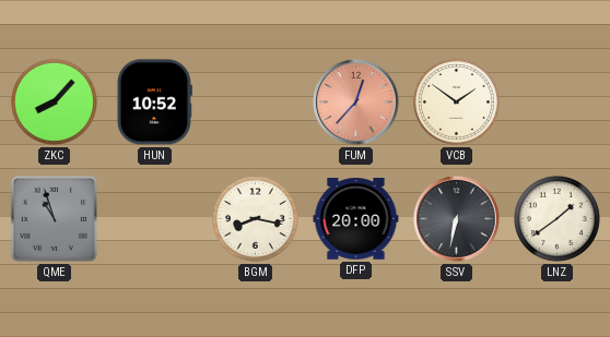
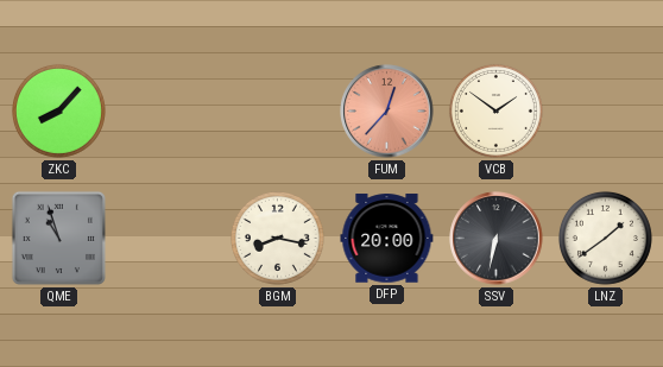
HUN: 10:52 -> none (154, 103)
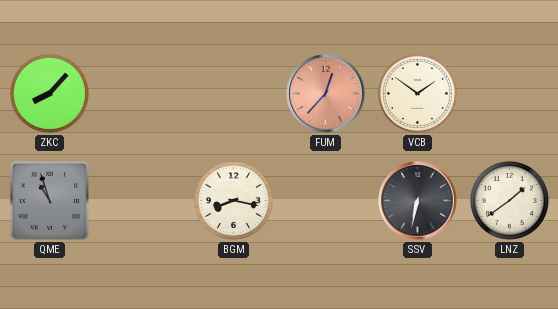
DFP: 20:00 -> none (387, 239)
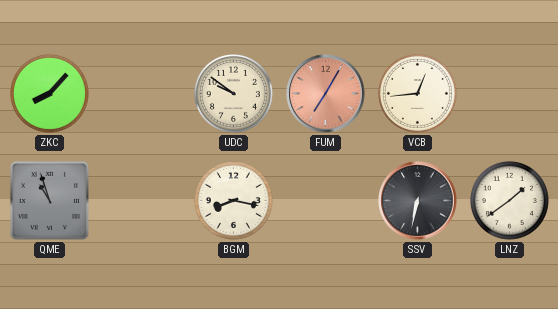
UDC: none -> 9:51 (233, 93)
FUM: 12:37 -> 7:05 (326, 94)
VCB: 1:51 -> 12:44 (417, 93)
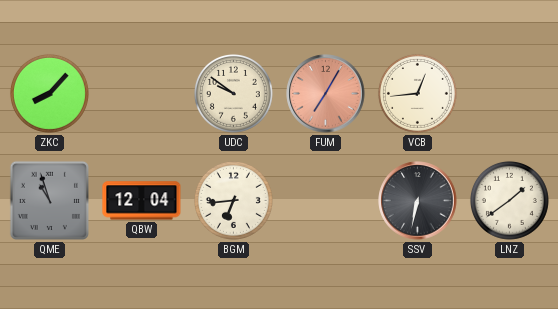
QBW: none -> 12:04 (142, 201)
BGM: 8:17 -> 6:44 (233, 200)
